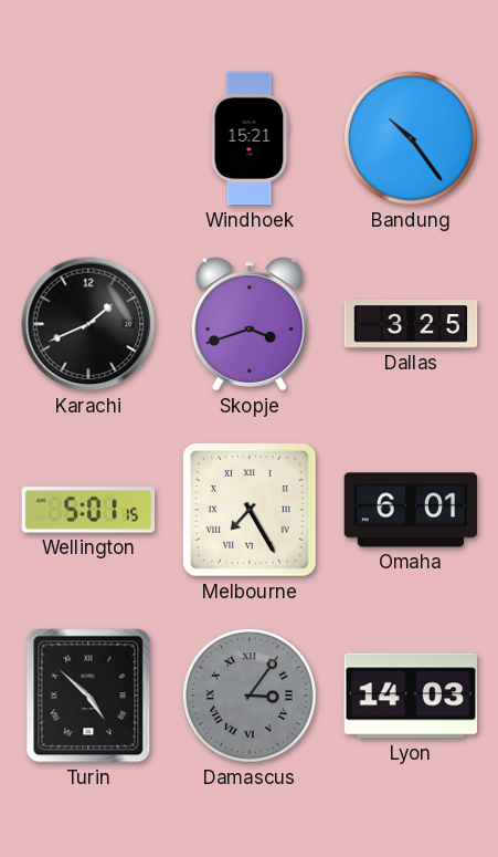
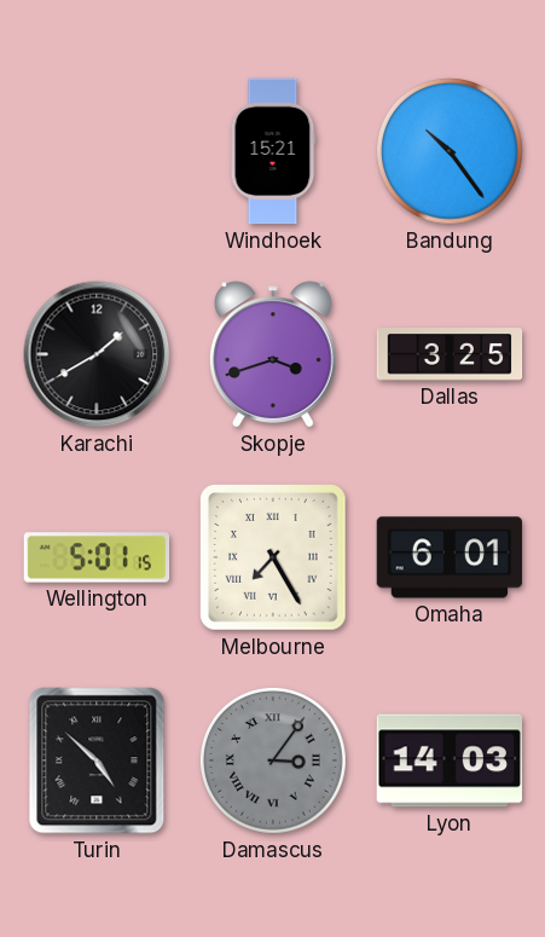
Karachi: 1:41 -> 1:40 (97, 354)
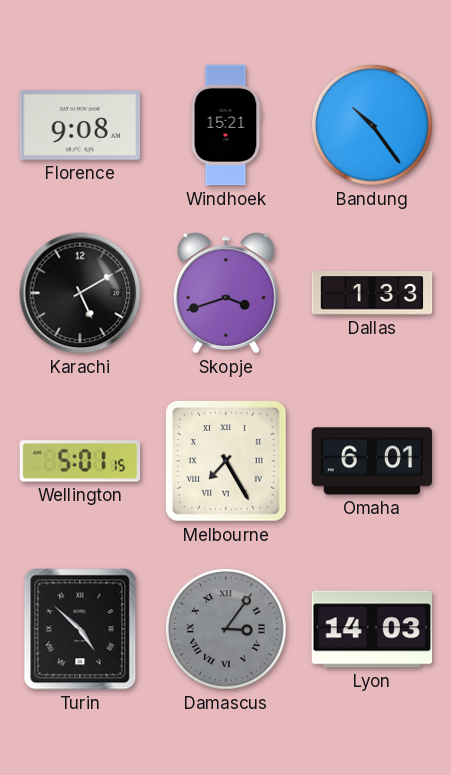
Florence: none -> 9:08 (79, 126)
Karachi: 1:40 -> 5:10 (80, 293)
Dallas: 3:25 -> 1:33 (372, 293)
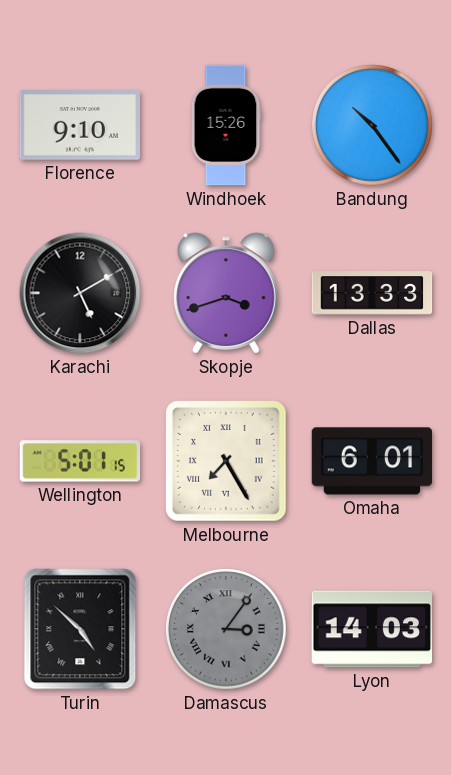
Florence: 9:08 -> 9:10 (79, 126)
Windhoek: 15:21 -> 15:26 (226, 125)
Dallas: 1:33 -> 13:33 (372, 293)
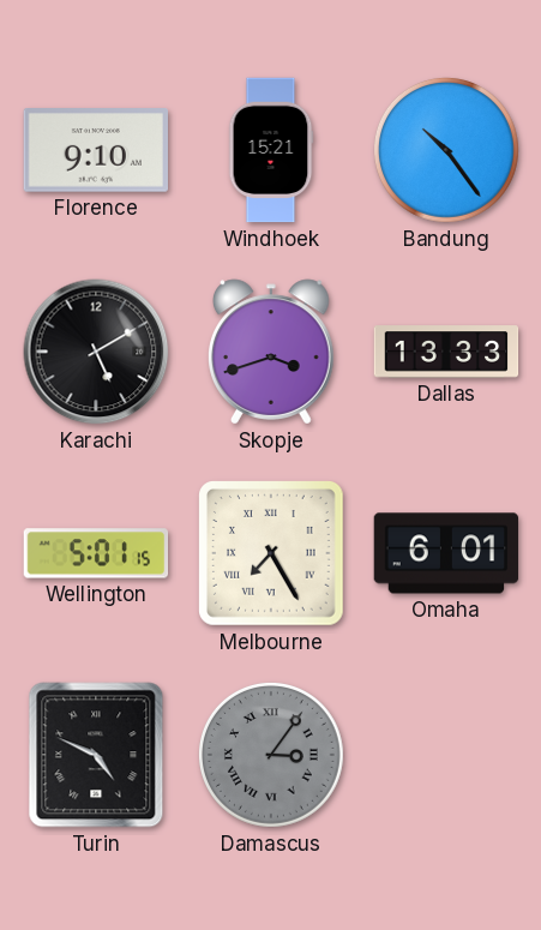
Windhoek: 15:26 -> 15:21 (271, 150)
Turin: 4:52 -> 4:49 (96, 755)
Lyon: 14:03 -> none (371, 629)
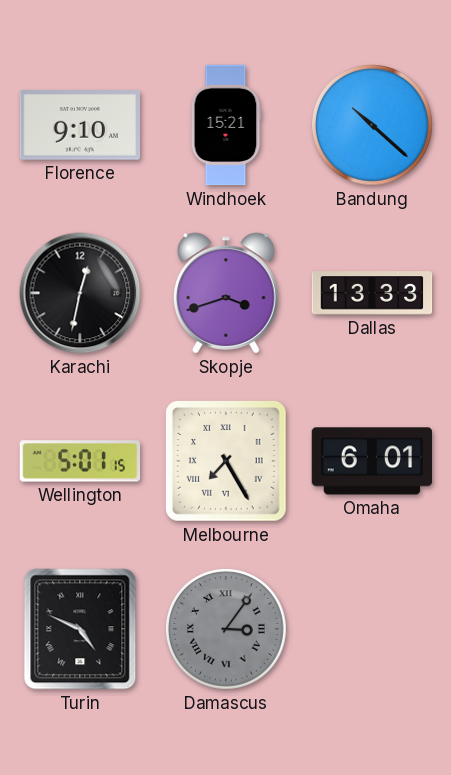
Bandung: 10:24 -> 10:22 (372, 125)
Karachi: 5:10 -> 12:32 (80, 293)
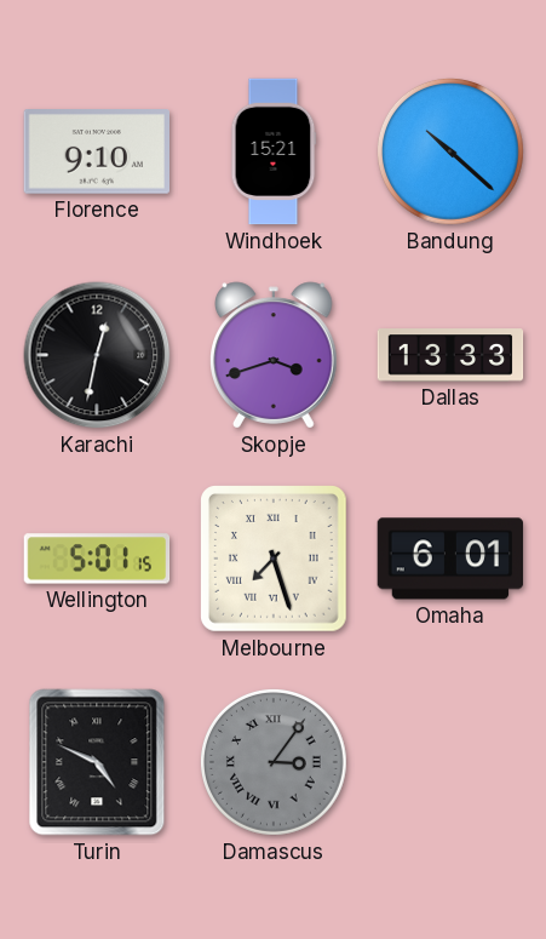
Melbourne: 7:25 -> 7:27 (275, 560)
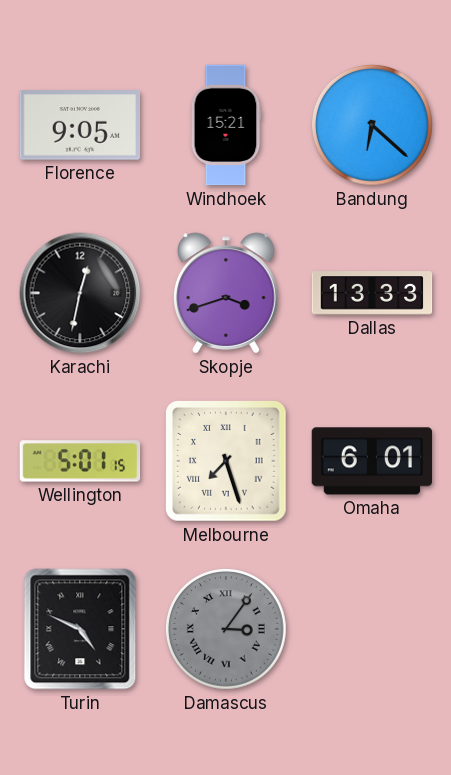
Florence: 9:10 -> 9:05 (79, 126)
Bandung: 10:22 -> 6:22 (372, 125)
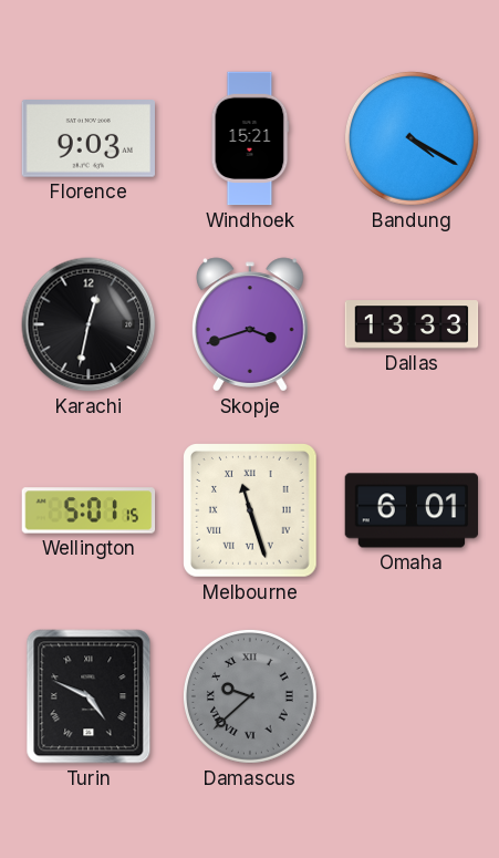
Florence: 9:05 -> 9:03 (87, 139)
Bandung: 6:22 -> 4:20 (412, 138)
Melbourne: 7:27 -> 11:27 (251, 511)
Damascus: 3:06 -> 9:38 (250, 696)
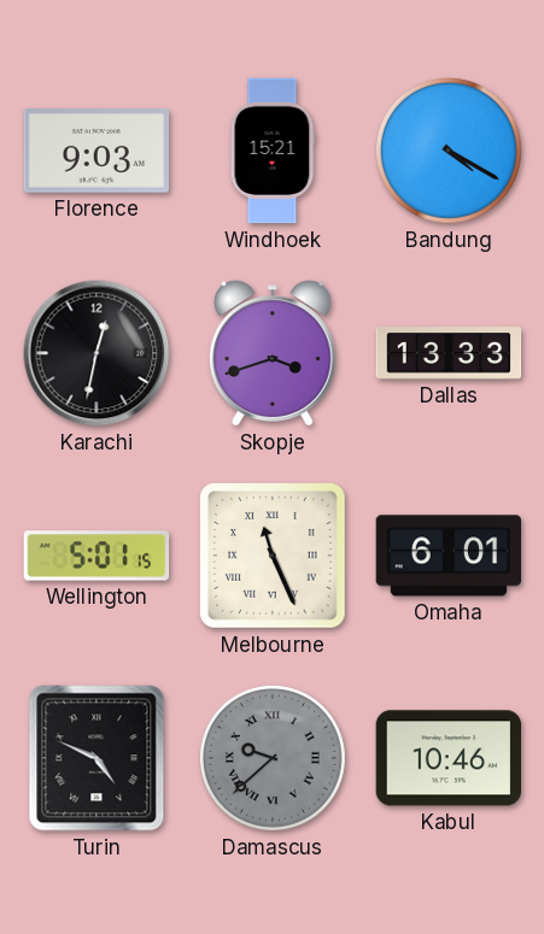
Melbourne: 11:27 -> 11:26 (274, 557)
Kabul: none -> 10:46 (448, 758)
